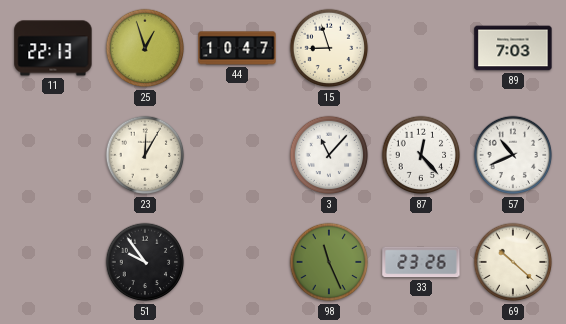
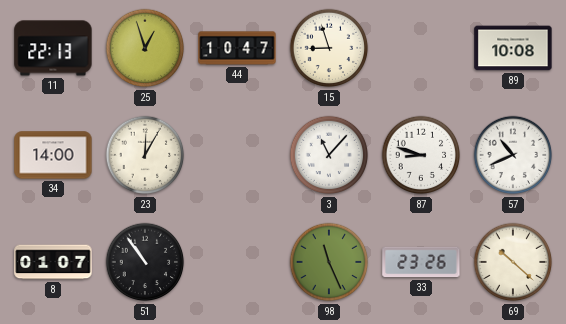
89: 7:03 -> 10:08 (513, 48)
34: none -> 14:00 (53, 155)
87: 12:23 -> 8:48 (421, 155)
8: none -> 01:07 (53, 262)
51: 9:54 -> 10:54 (145, 262)
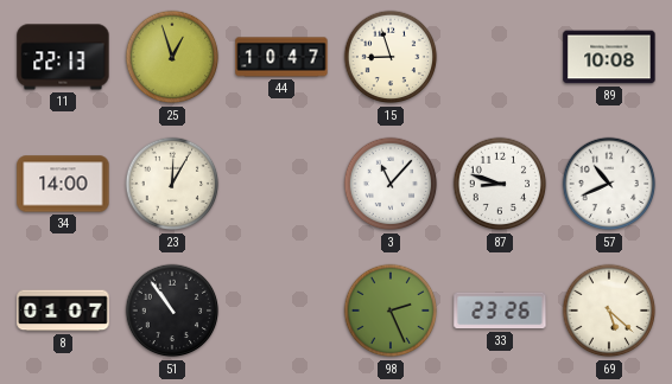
98: 11:26 -> 2:26 (391, 311)
69: 10:22 -> 5:22 (609, 311)
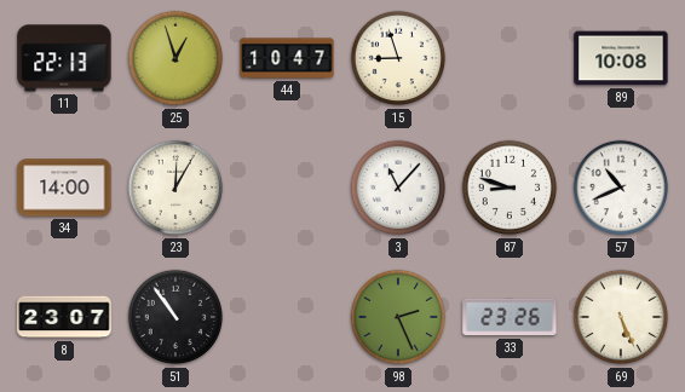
8: 01:07 -> 23:07 (64, 317)
69: 5:22 -> 5:26 (621, 317)
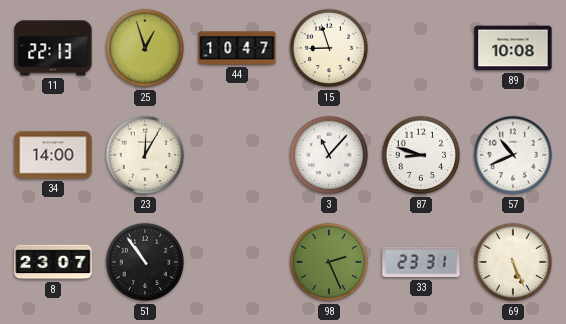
33: 23:26 -> 23:31 (421, 262)
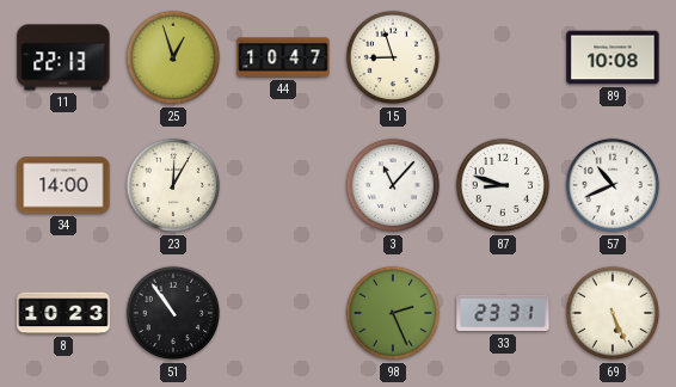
8: 23:07 -> 10:23 (63, 313)
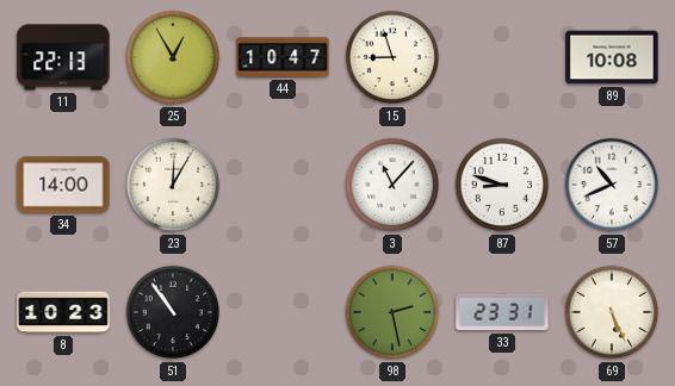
25: 12:57 -> 12:55 (173, 57)
98: 2:26 -> 2:28 (392, 312)
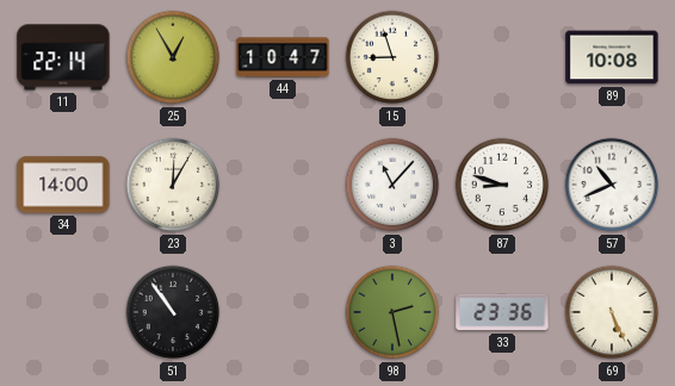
11: 22:13 -> 22:14 (63, 57)
8: 10:23 -> none (63, 312)
33: 23:31 -> 23:36 (502, 312)
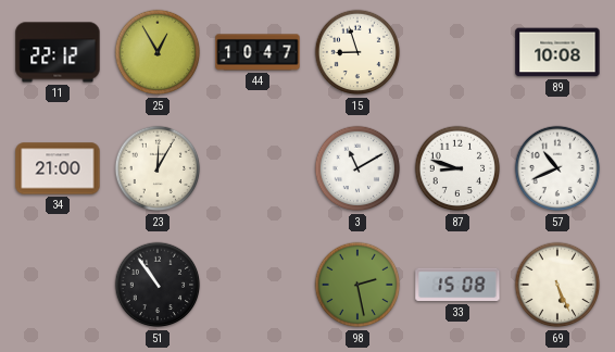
11: 22:14 -> 22:12 (58, 52)
34: 14:00 -> 21:00 (58, 168)
3: 11:07 -> 11:10 (357, 168)
33: 23:36 -> 15:08 (457, 285)
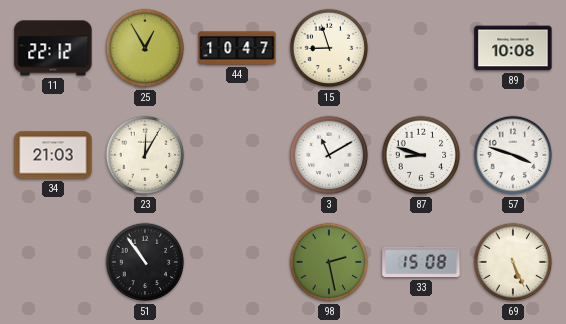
34: 21:00 -> 21:03 (53, 155)
57: 10:41 -> 3:48 (513, 155)
